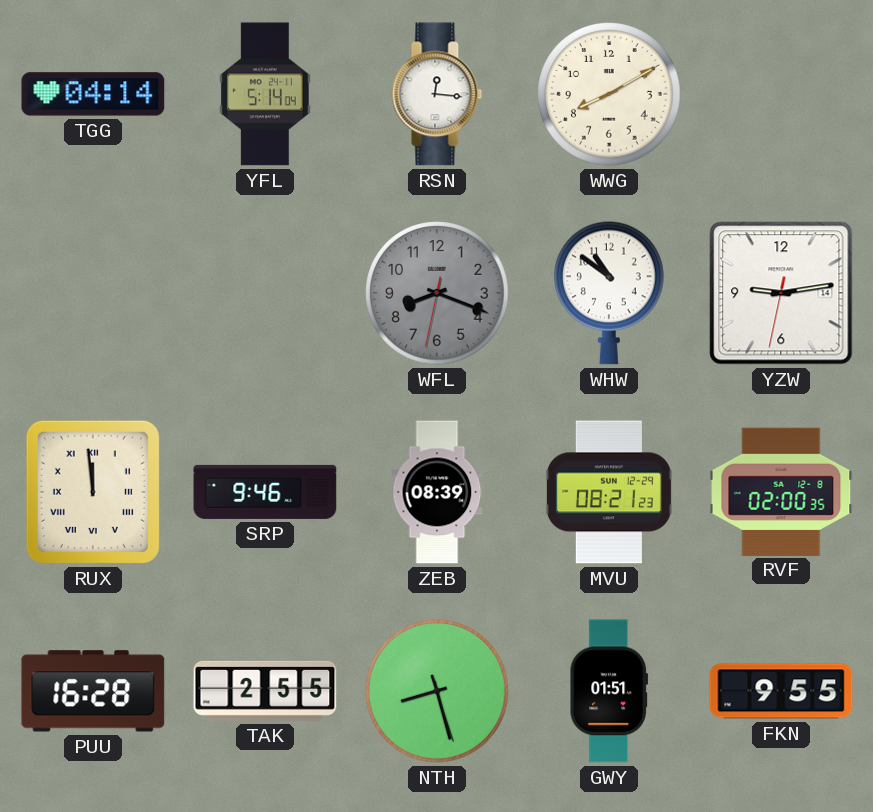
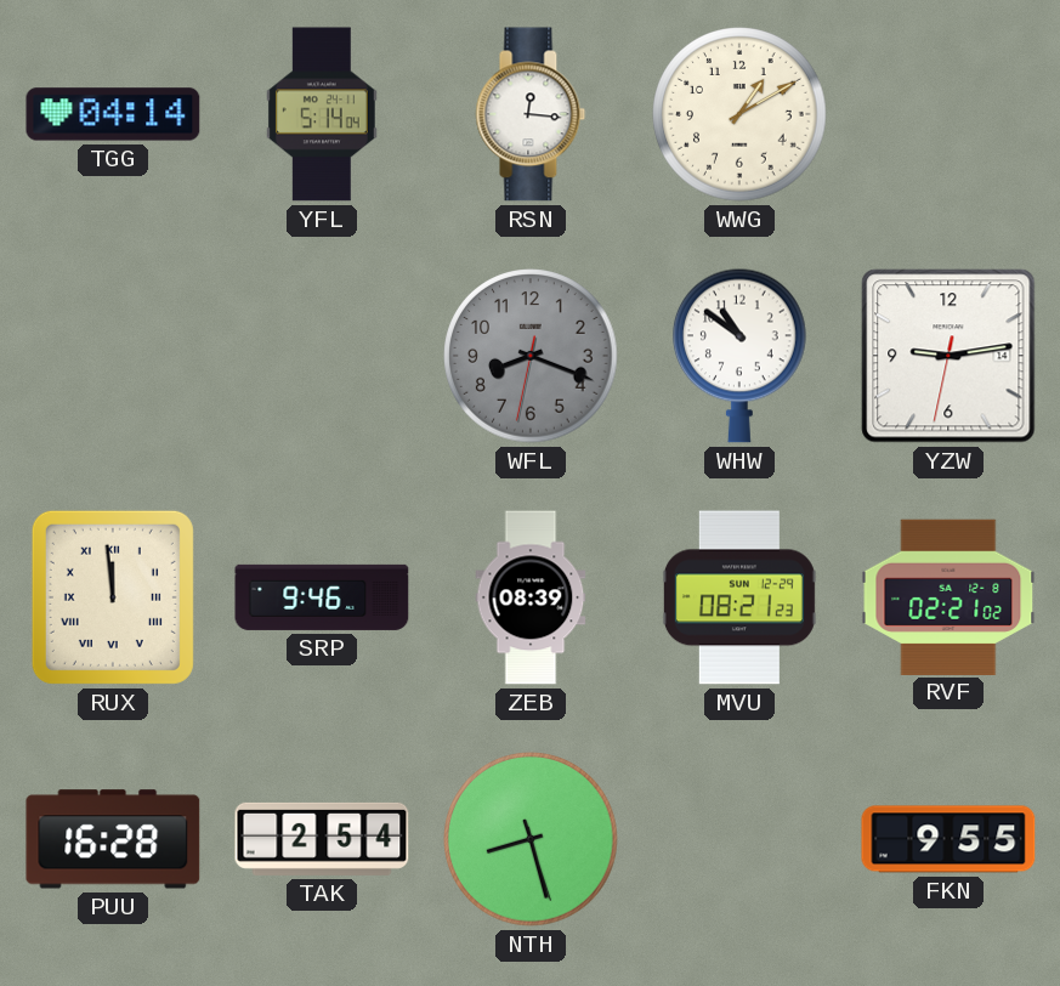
WWG: 8:10 -> 1:10 (739, 114)
RVF: 02:00 -> 02:21 (948, 596)
TAK: 2:55 -> 2:54 (322, 839)
GWY: 01:51 -> none (609, 691)
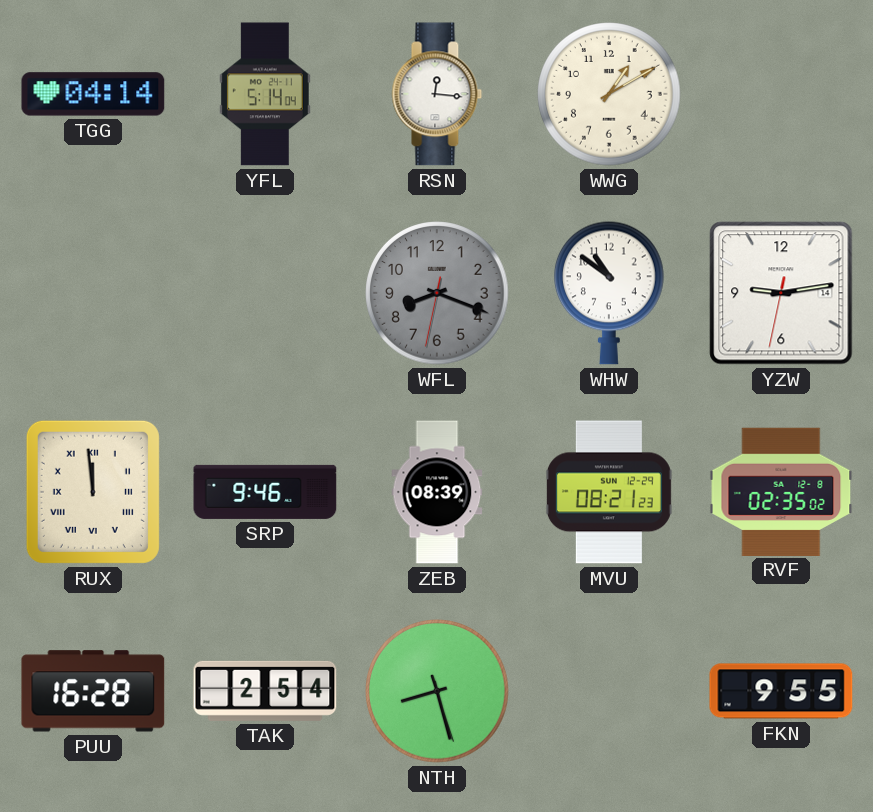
RVF: 02:21 -> 02:35 (781, 491)
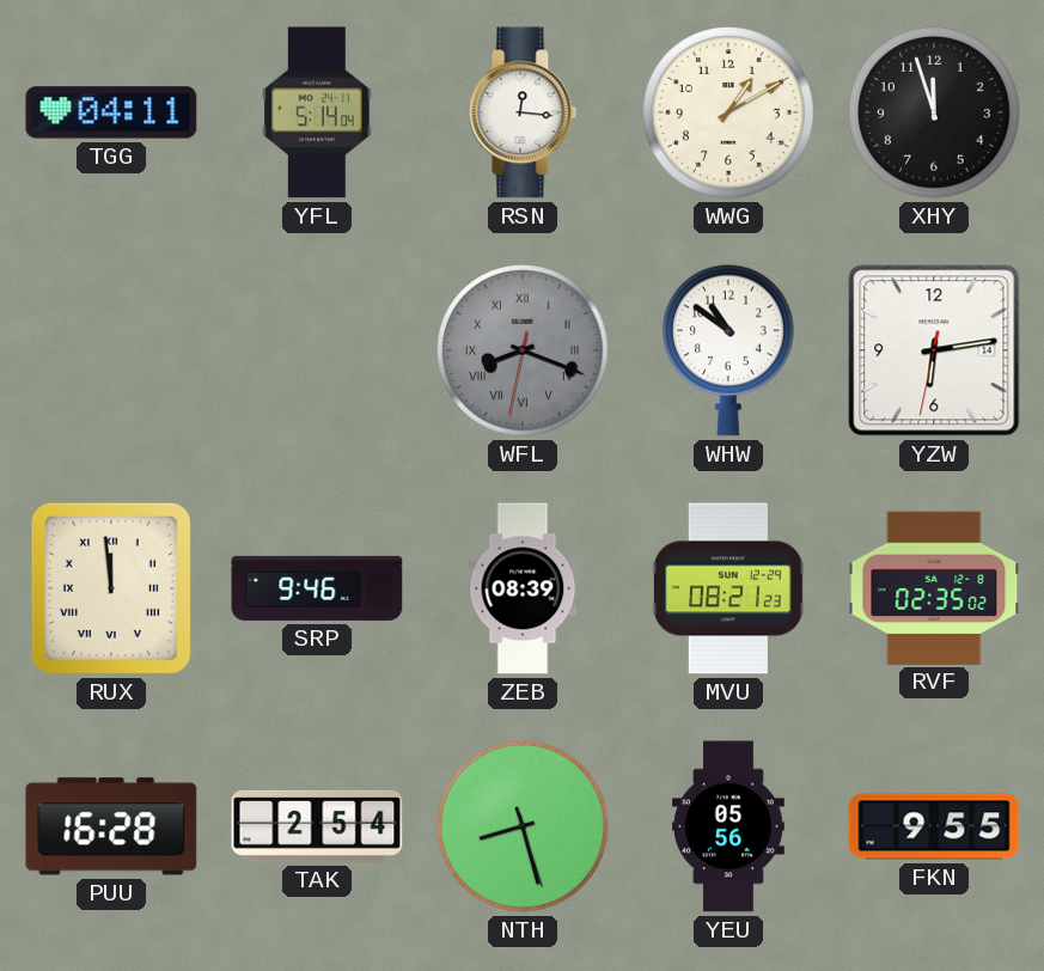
TGG: 04:14 -> 04:11 (111, 112)
XHY: none -> 11:57 (934, 112)
WFL numerals: Arabic -> Roman (523, 350)
YZW: 9:13 -> 6:13 (934, 350)
YEU: none -> 05:56 (729, 826)
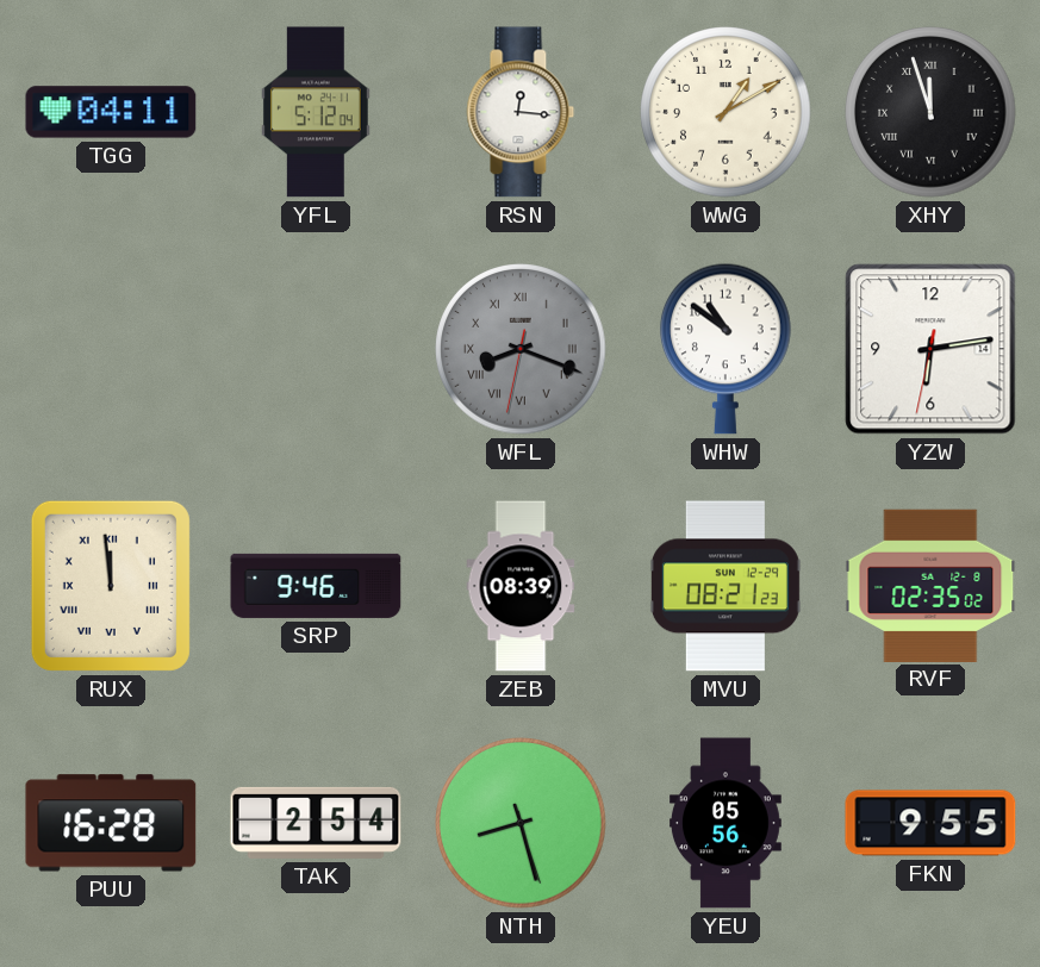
YFL: 5:14 -> 5:12 (316, 112)
XHY numerals: Arabic -> Roman (930, 112)
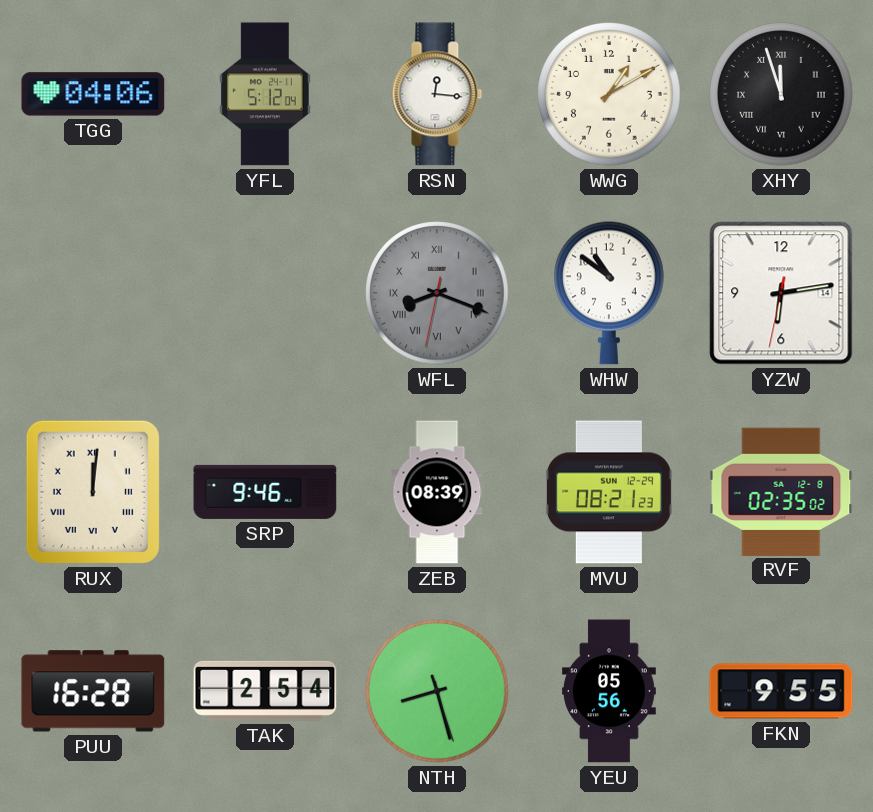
TGG: 04:11 -> 04:06 (93, 94)
RUX: 11:59 -> 12:01 (93, 492)
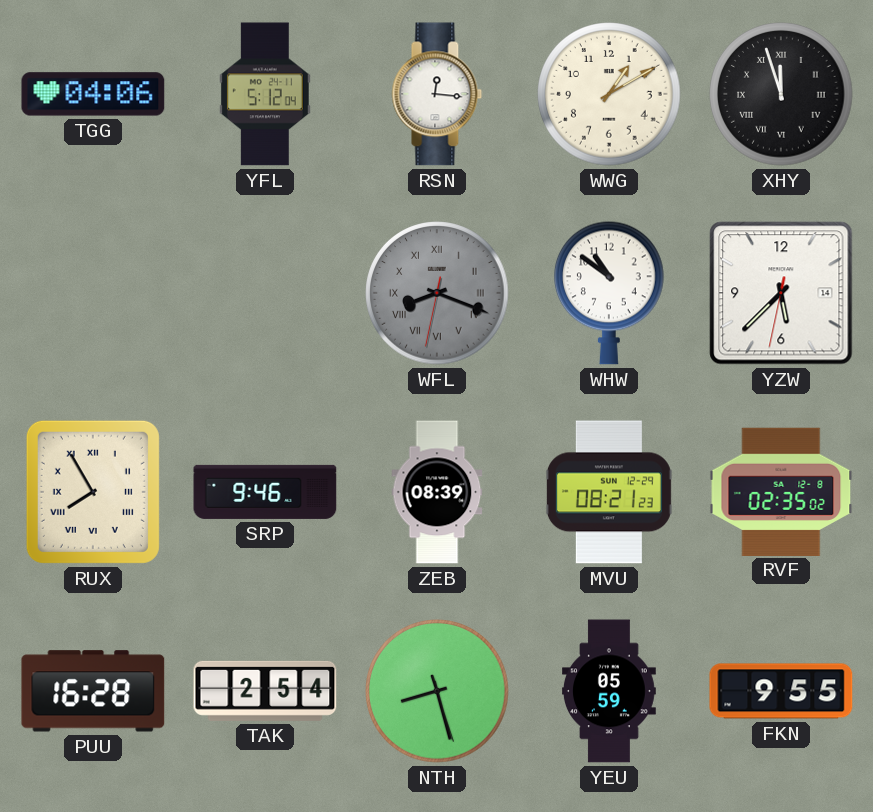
YZW: 6:13 -> 5:37 (781, 293)
RUX: 12:01 -> 7:55 (93, 492)
YEU: 05:56 -> 05:59 (610, 691)
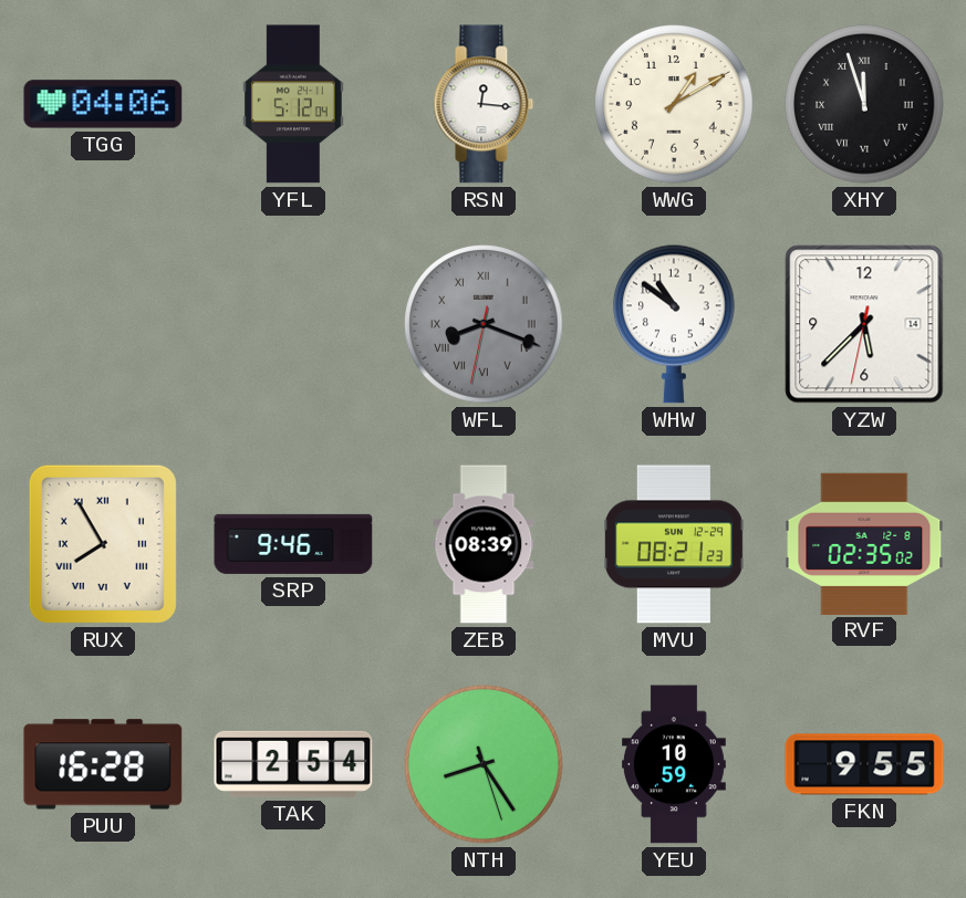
NTH: 8:27 -> 8:24 (484, 764)
YEU: 05:59 -> 10:59 (675, 764)
